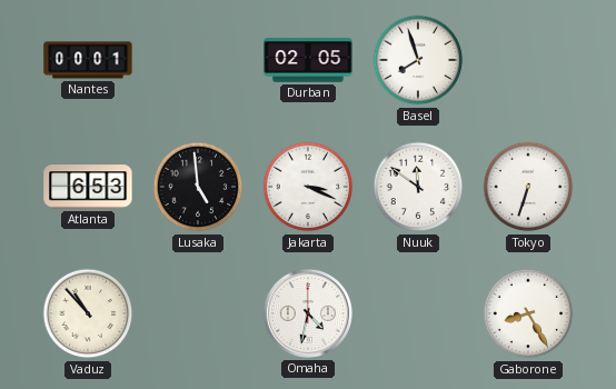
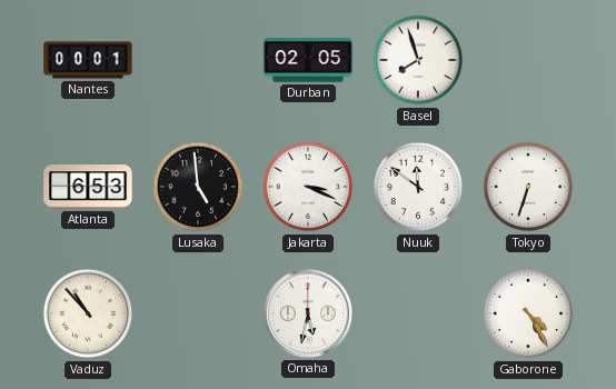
Omaha: 4:32 -> 5:32 (308, 313)
Gaborone: 8:25 -> 4:25 (528, 313)
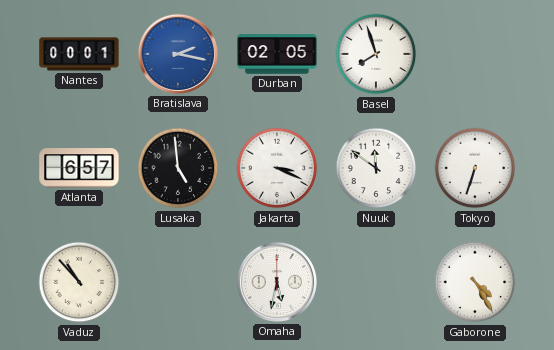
Bratislava: none -> 2:17 (178, 54)
Atlanta: 6:53 -> 6:57 (79, 168)
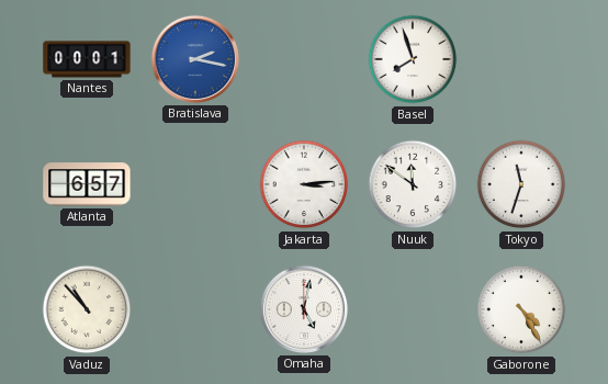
Durban: 02:05 -> none (277, 54)
Lusaka: 4:59 -> none (178, 168)
Jakarta: 3:19 -> 3:14 (304, 184)
Tokyo: 6:33 -> 11:33 (521, 184)
Omaha: 5:32 -> 5:02 (304, 309)
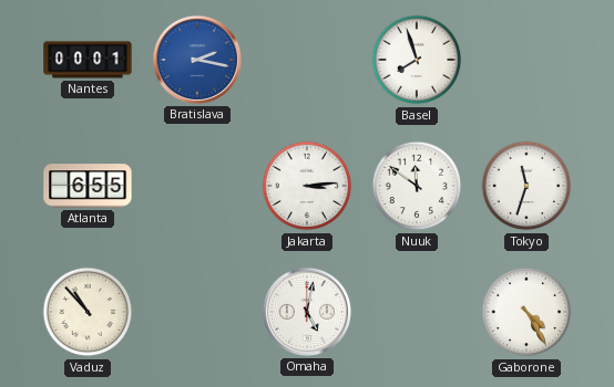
Atlanta: 6:57 -> 6:55 (88, 186)
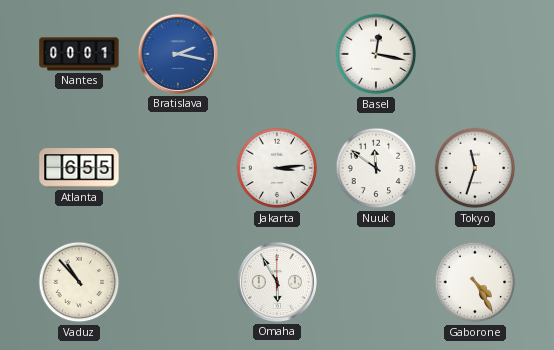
Basel: 7:57 -> 12:17 (376, 54)
Omaha: 5:02 -> 5:55 (277, 282)
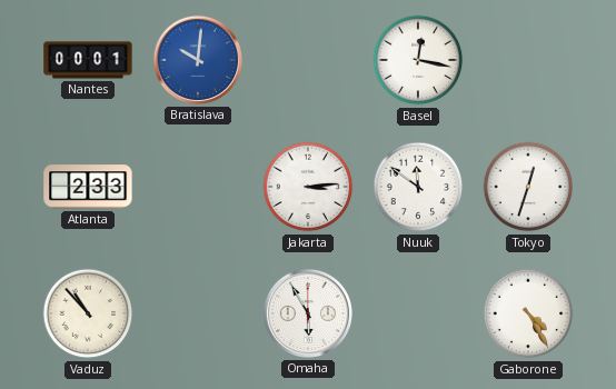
Bratislava: 2:17 -> 10:01 (198, 60)
Atlanta: 6:55 -> 2:33 (88, 187)
Tokyo: 11:33 -> 12:33 (528, 187)
